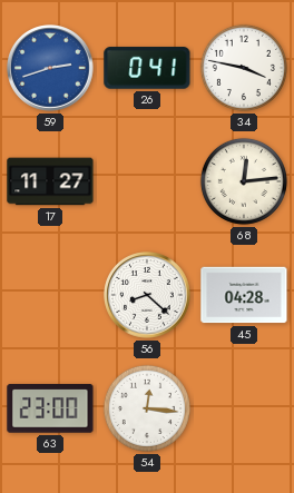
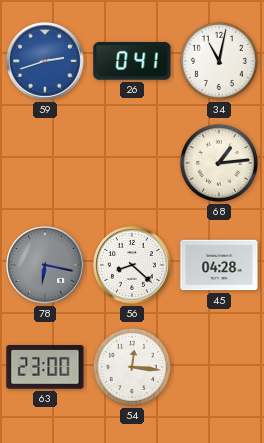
34: 3:47 -> 11:02 (219, 61)
17: 11:27 -> none (50, 181)
68: 12:14 -> 1:14 (219, 163)
78: none -> 6:17 (45, 265)
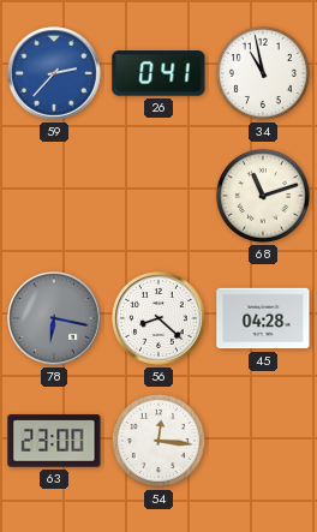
59: 2:42 -> 2:37 (54, 73)
34: 11:02 -> 10:58 (263, 73)
68: 1:14 -> 11:12 (263, 196)
